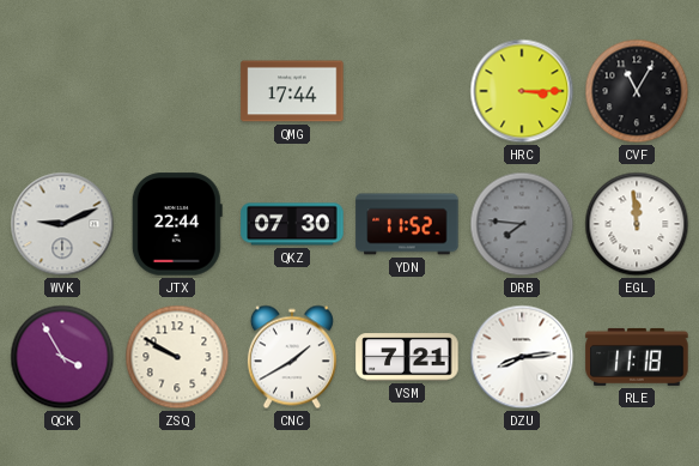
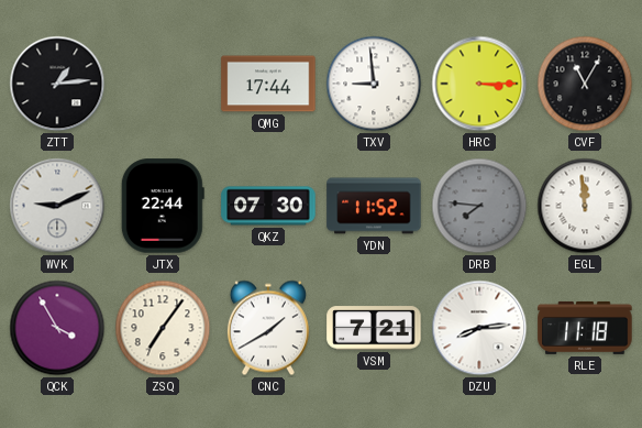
ZTT: none -> 1:14 (57, 84)
TXV: none -> 8:59 (374, 84)
ZSQ: 9:50 -> 7:06 (163, 328)
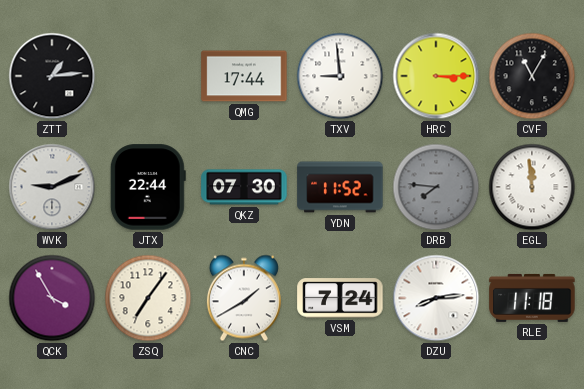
VSM: 7:21 -> 7:24 (340, 298)
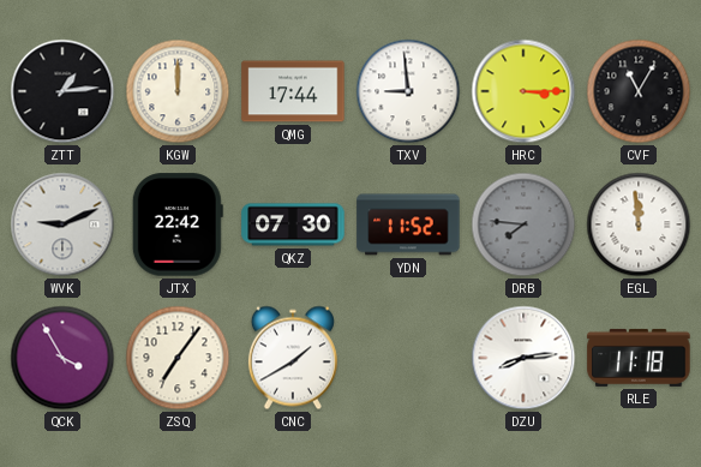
KGW: none -> 12:00 (178, 91)
JTX: 22:44 -> 22:42 (178, 224)
VSM: 7:24 -> none (340, 298)
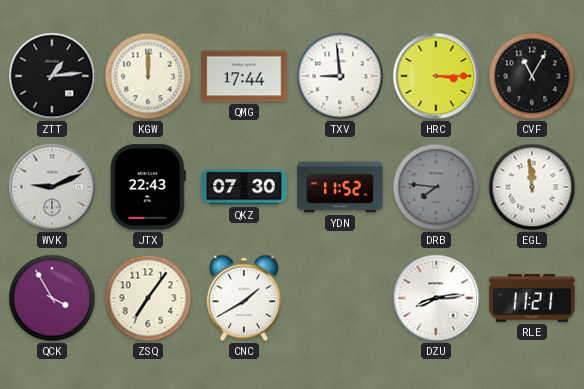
JTX: 22:42 -> 22:43 (148, 187)
RLE: 11:18 -> 11:21 (532, 298)
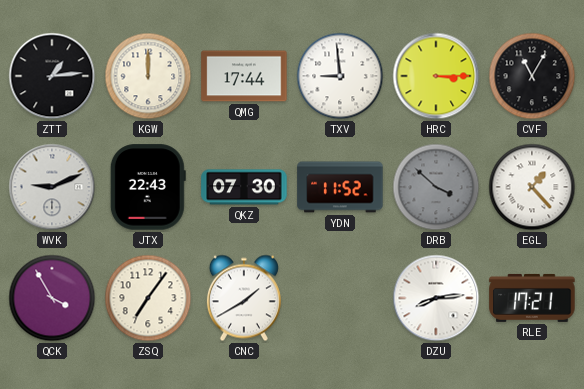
DRB: 7:46 -> 3:52 (436, 187)
EGL: 11:59 -> 1:23 (532, 187)
RLE: 11:21 -> 17:21 (532, 298)
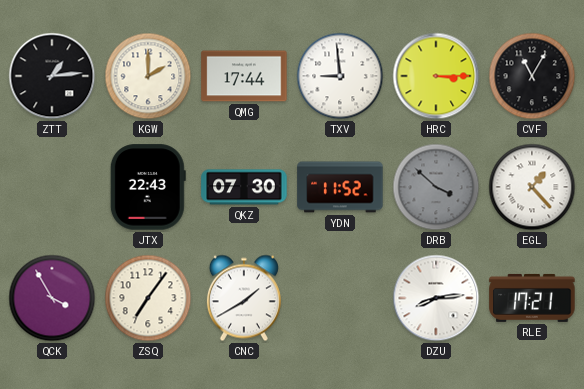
KGW: 12:00 -> 2:00 (148, 76)
WVK: 9:11 -> none (52, 187)
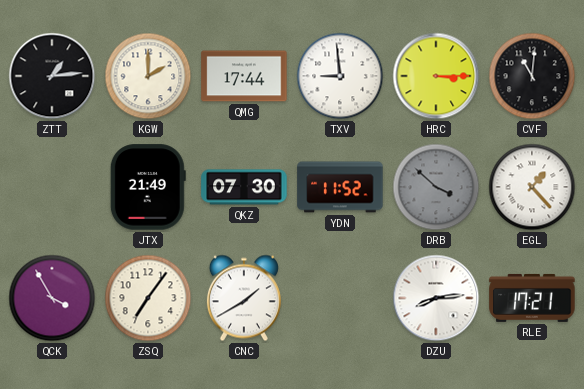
CVF: 11:05 -> 11:01 (532, 76)
JTX: 22:43 -> 21:49 (148, 187)
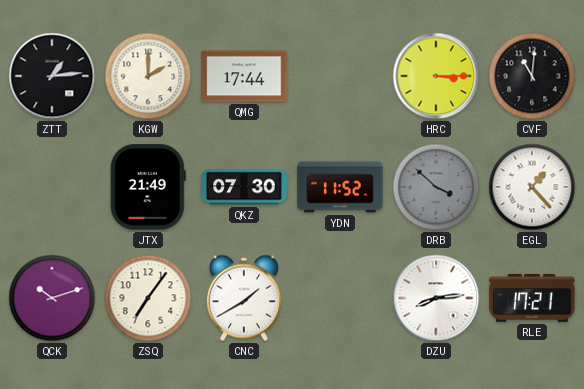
TXV: 8:59 -> none (340, 76)
QCK: 3:55 -> 10:12 (52, 298)
